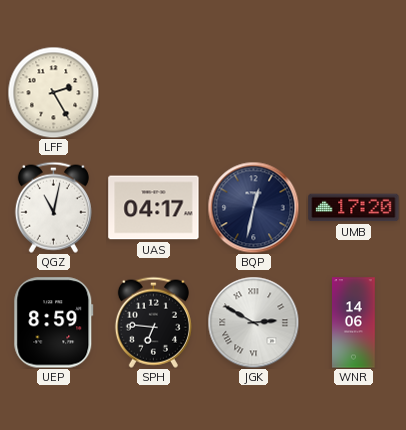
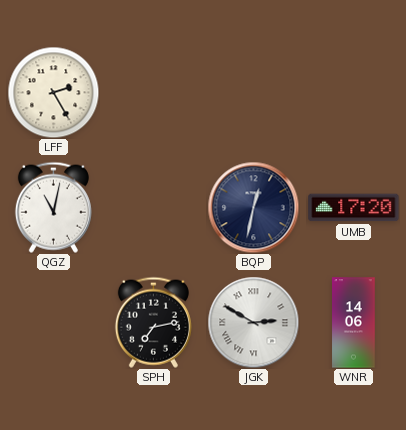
UAS: 04:17 -> none (154, 208)
UEP: 8:59 -> none (54, 323)
SPH: 6:46 -> 7:13 (153, 322)
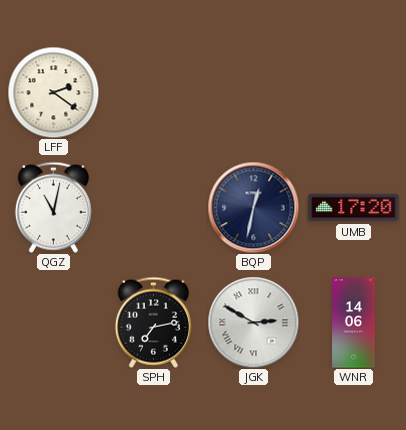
LFF: 2:25 -> 2:21 (53, 92)
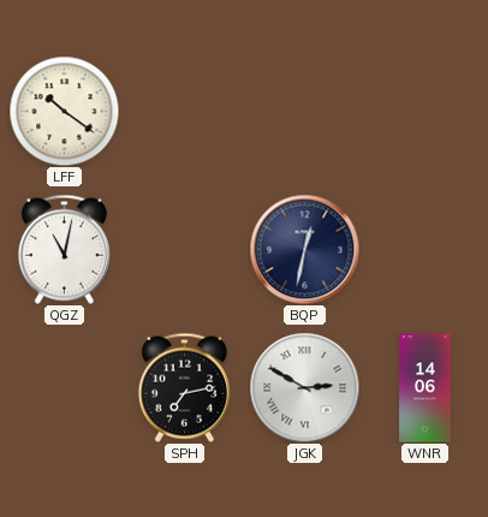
LFF: 2:21 -> 10:21 (64, 111)
UMB: 17:20 -> none (354, 208)
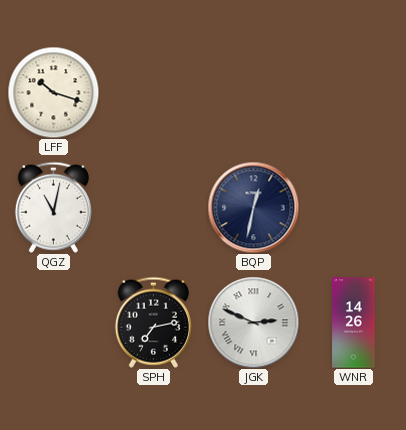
LFF: 10:21 -> 10:18 (53, 92)
JGK: 2:50 -> 2:49 (253, 322)
WNR: 14:06 -> 14:26 (354, 323)
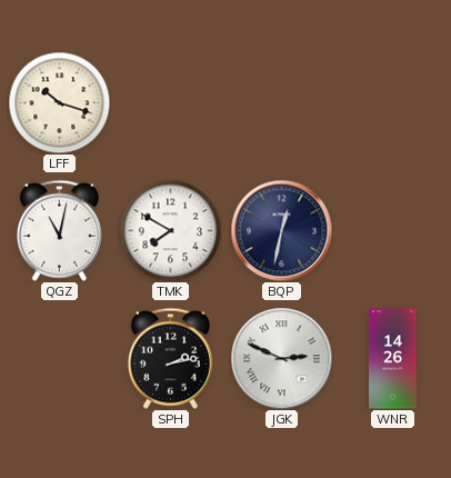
TMK: none -> 7:50 (170, 230)
SPH: 7:13 -> 2:13 (170, 358)
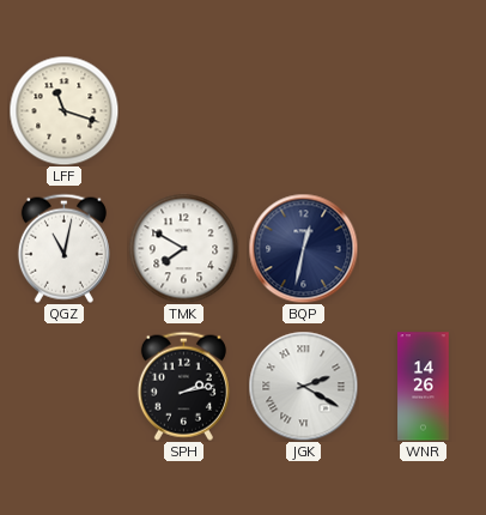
LFF: 10:18 -> 11:18 (63, 110)
JGK: 2:49 -> 2:20 (303, 386)
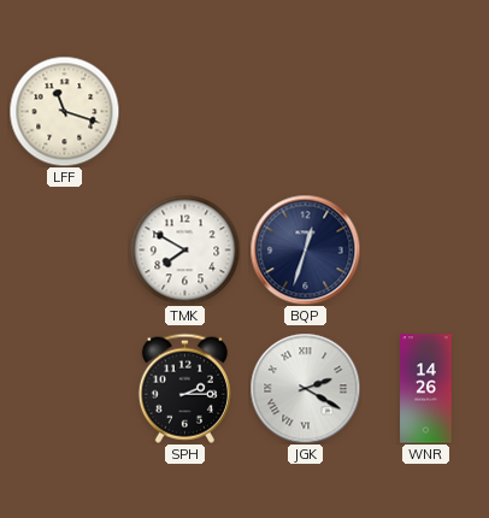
QGZ: 11:02 -> none (63, 248)
BQP: 12:32 -> 12:33 (305, 249)
SPH: 2:13 -> 2:15 (184, 388)
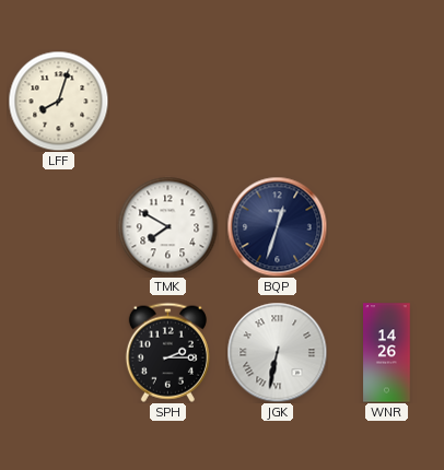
LFF: 11:18 -> 8:03 (58, 101)
JGK: 2:20 -> 6:32 (277, 352)
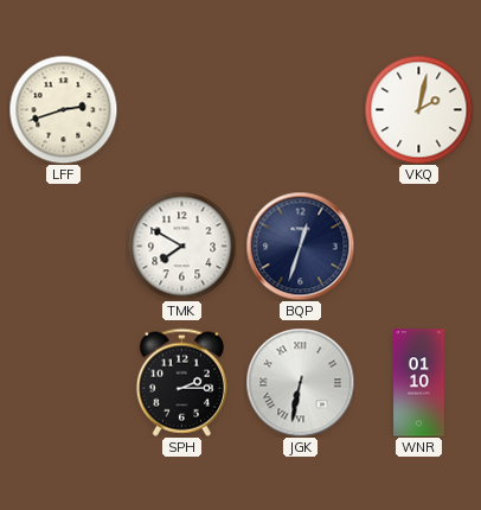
LFF: 8:03 -> 2:42 (63, 109)
VKQ: none -> 2:02 (418, 109)
WNR: 14:26 -> 01:10 (419, 383)
